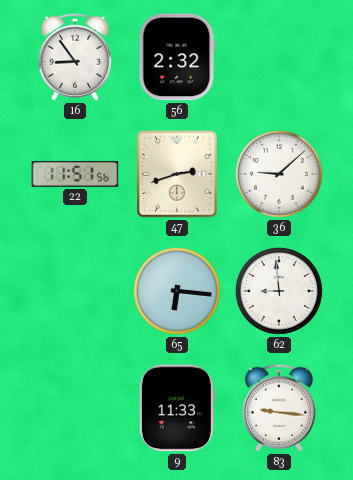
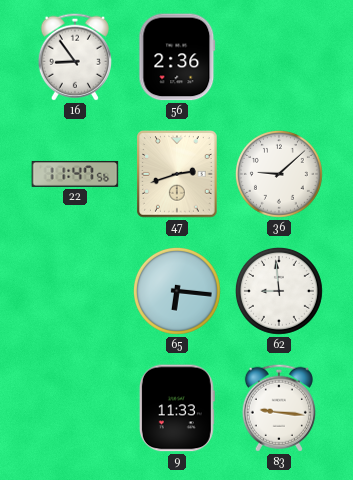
56: 2:32 -> 2:36 (177, 57)
22: 11:51 -> 11:47 (75, 174)
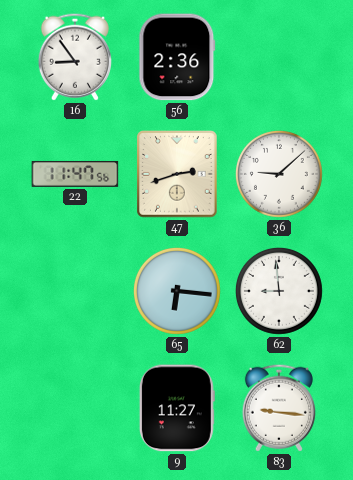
9: 11:33 -> 11:27 (177, 408)
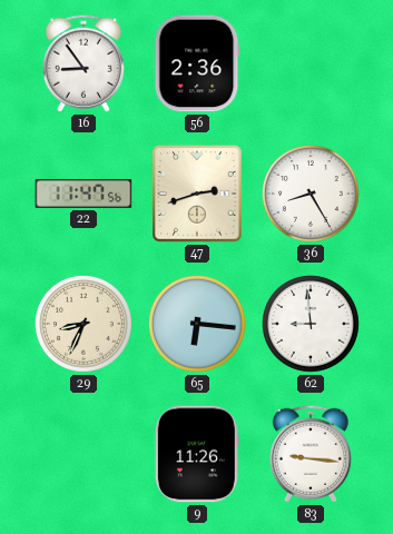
36: 9:08 -> 8:25 (311, 194)
29: none -> 8:34 (83, 324)
9: 11:27 -> 11:26 (197, 454)
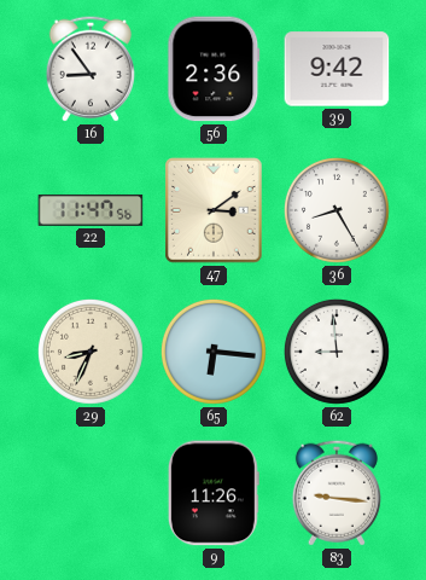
39: none -> 9:42 (337, 69)
47: 2:42 -> 3:09 (214, 210)
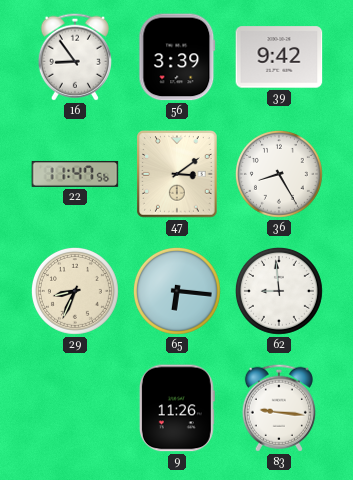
56: 2:36 -> 3:39 (177, 57)
